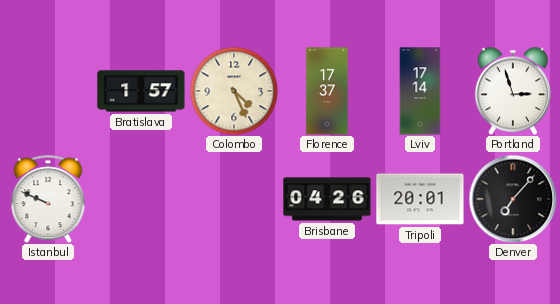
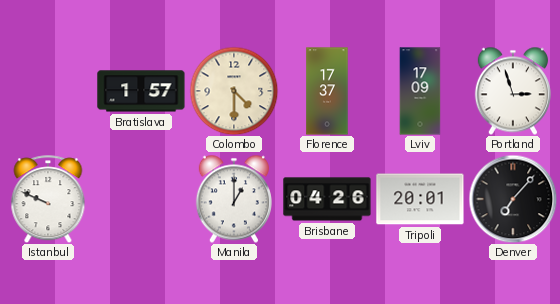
Colombo: 4:26 -> 4:30 (234, 91)
Lviv: 17:14 -> 17:09 (420, 91)
Manila: none -> 1:00 (234, 199)
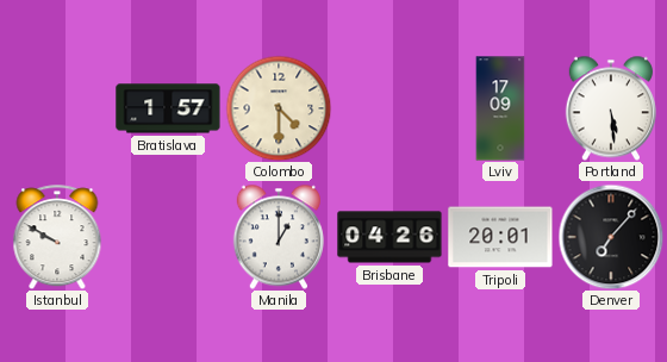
Florence: 17:37 -> none (327, 91)
Portland: 2:57 -> 5:29 (611, 108)
Istanbul: 9:49 -> 9:50 (57, 237)
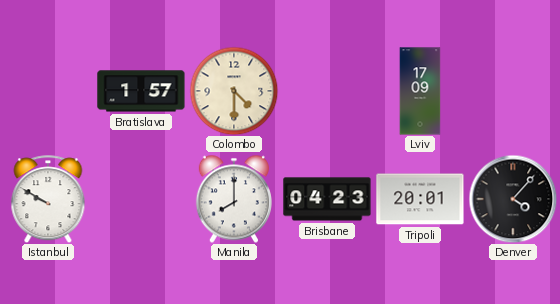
Portland: 5:29 -> none (611, 108)
Manila: 1:00 -> 8:00 (234, 199)
Brisbane: 04:26 -> 04:23 (327, 199)
Denver: 7:07 -> 4:07 (513, 199)
